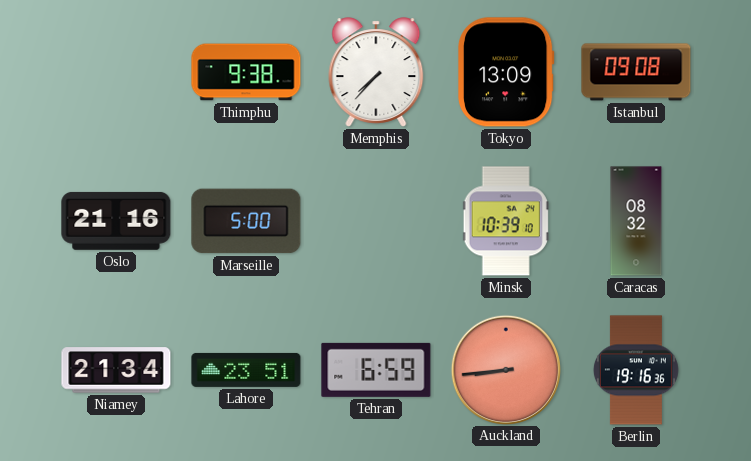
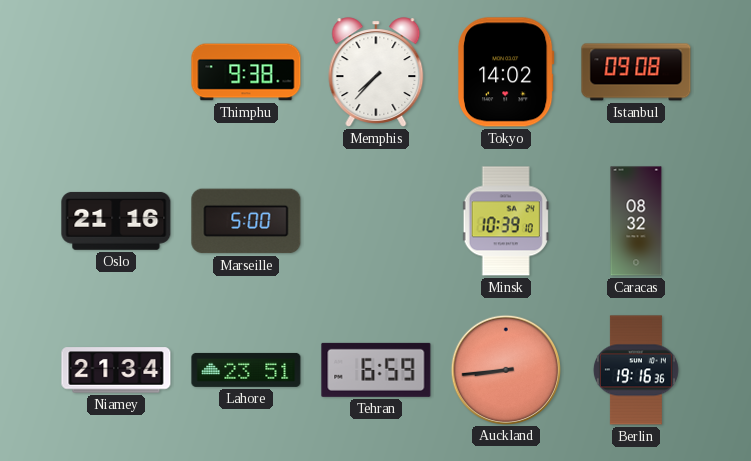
Tokyo: 13:09 -> 14:02 (506, 72)
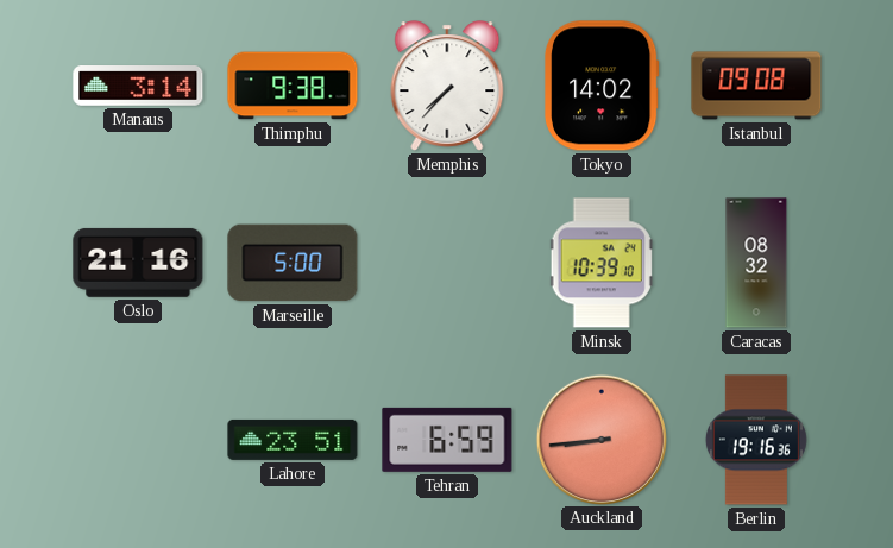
Manaus: none -> 3:14 (138, 87)
Niamey: 21:34 -> none (116, 370)
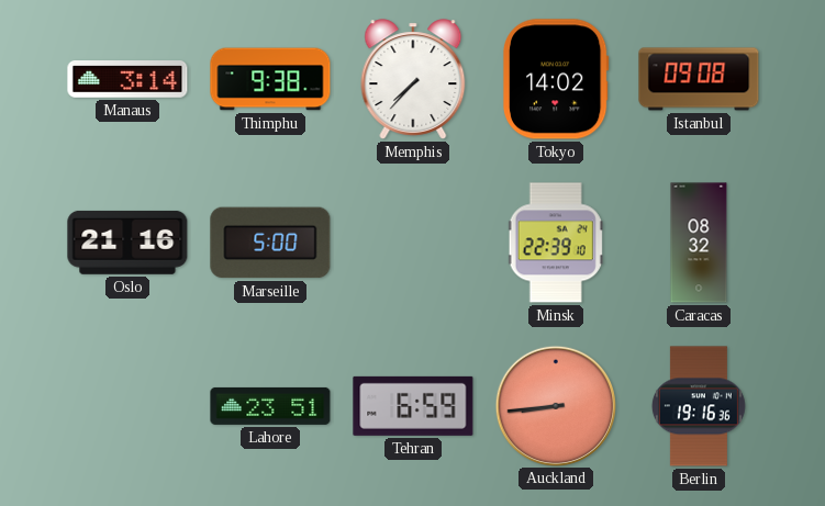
Minsk: 10:39 -> 22:39 (556, 243)
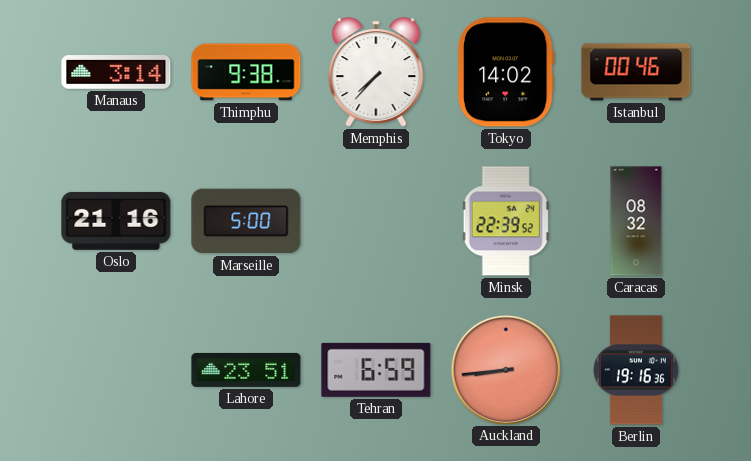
Istanbul: 09:08 -> 00:46 (636, 72)
Minsk: 22:39:10 -> 22:39:52 (506, 221)
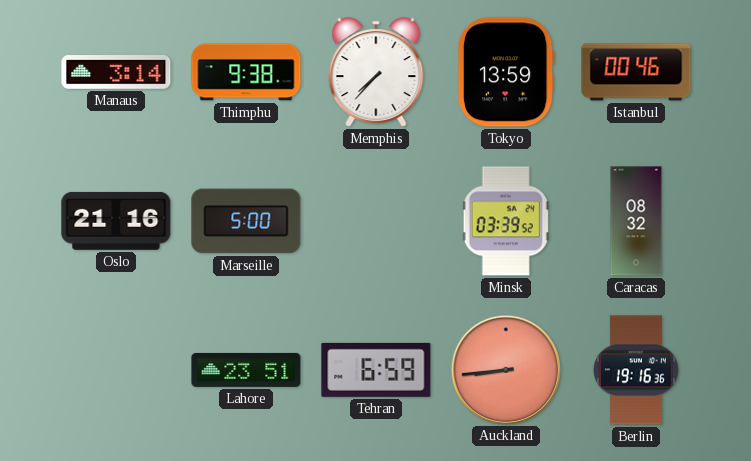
Tokyo: 14:02 -> 13:59 (506, 72)
Minsk: 22:39 -> 03:39 (506, 221)
